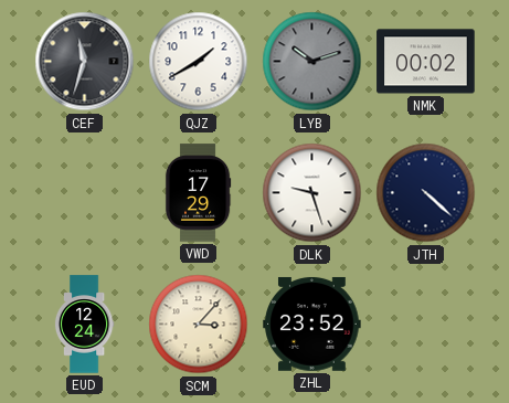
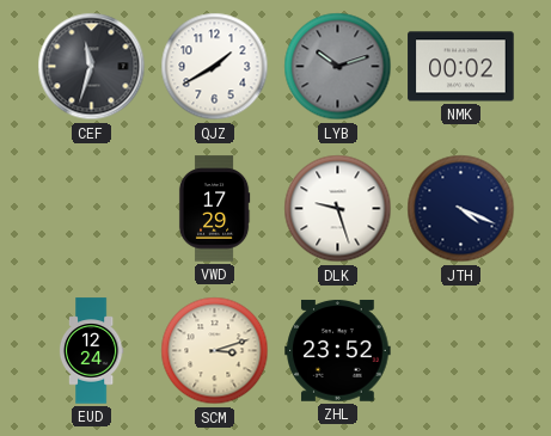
JTH: 4:22 -> 4:19 (461, 209)
SCM: 3:07 -> 3:12 (215, 351)
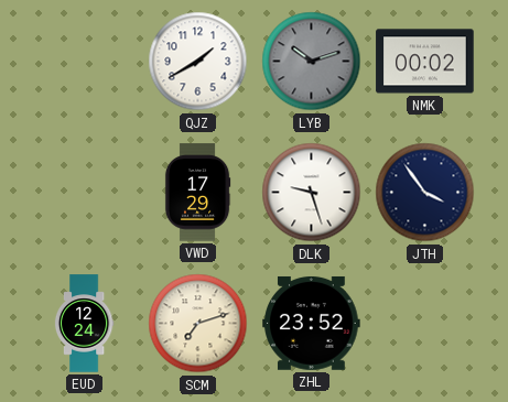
CEF: 11:33 -> none (92, 67)
JTH: 4:19 -> 3:54 (425, 193)
SCM: 3:12 -> 7:12 (198, 324)
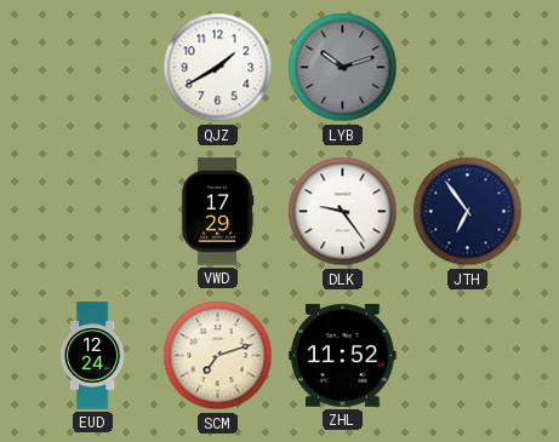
NMK: 00:02 -> none (425, 62)
DLK: 9:27 -> 9:24 (343, 212)
JTH: 3:54 -> 6:54 (468, 212)
ZHL: 23:52 -> 11:52 (343, 355)
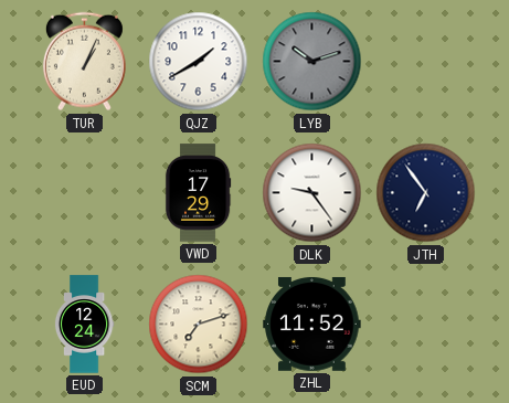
TUR: none -> 1:04 (84, 62)
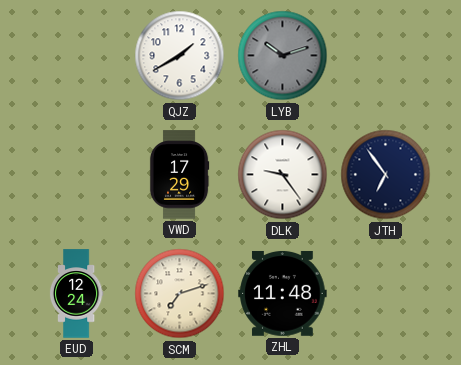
TUR: 1:04 -> none (84, 62)
ZHL: 11:52 -> 11:48 (283, 293)
